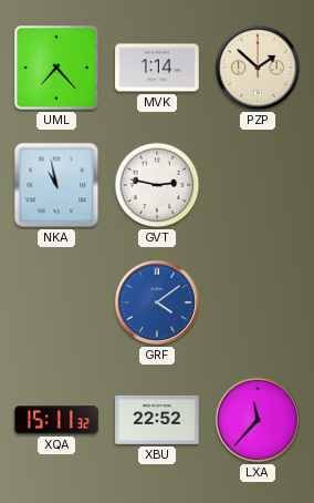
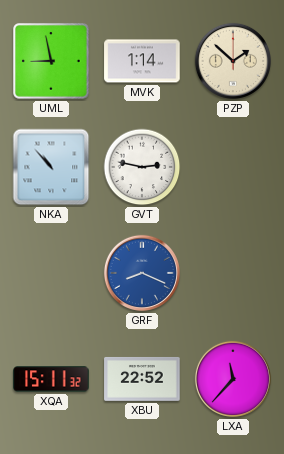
UML: 7:23 -> 8:58 (51, 61)
NKA: 10:58 -> 10:53 (51, 167)
GRF: 4:09 -> 8:19 (142, 273)
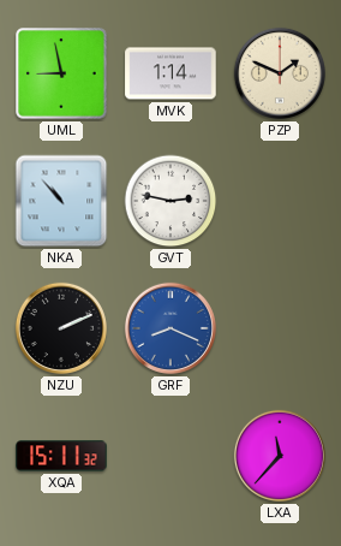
PZP: 1:52 -> 1:49 (280, 73)
NZU: none -> 2:11 (61, 328)
XBU: 22:52 -> none (142, 379)
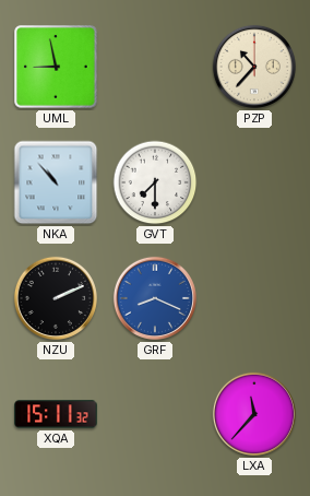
MVK: 1:14 -> none (170, 73)
PZP: 1:49 -> 10:37 (254, 67)
GVT: 2:47 -> 7:30 (155, 182)
